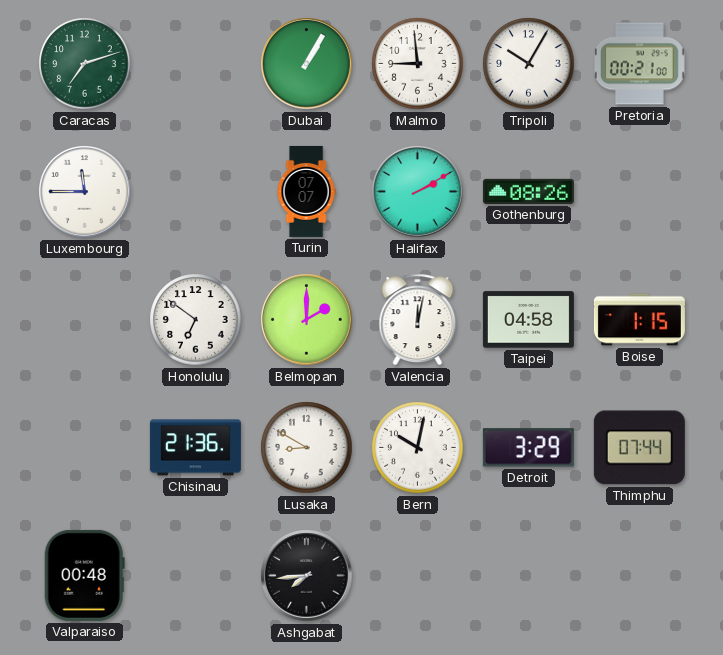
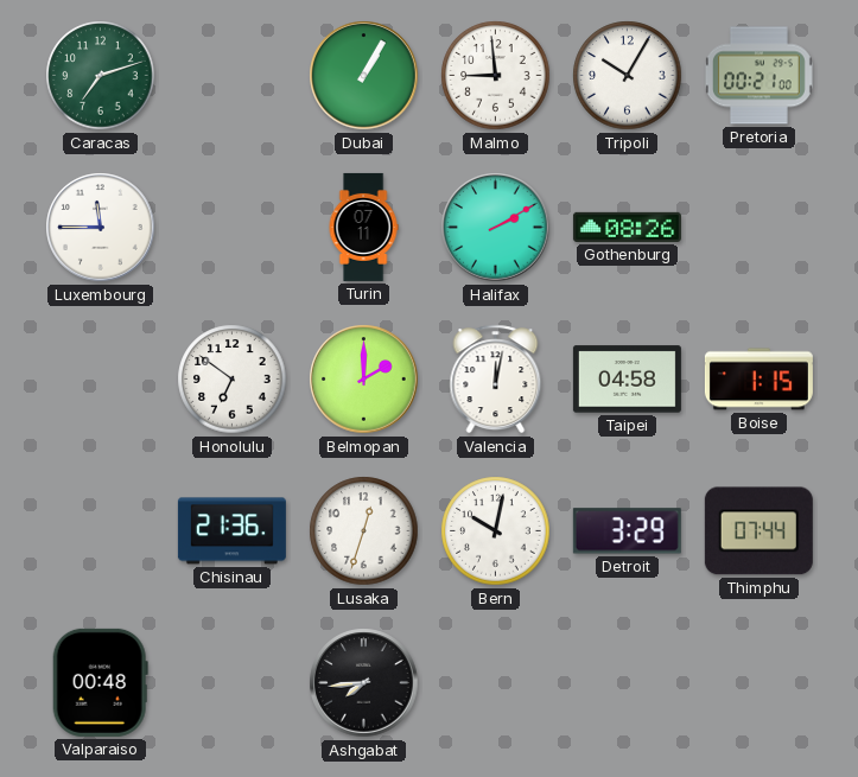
Turin: 07:07 -> 07:11 (363, 227)
Lusaka: 8:50 -> 12:33 (364, 531)
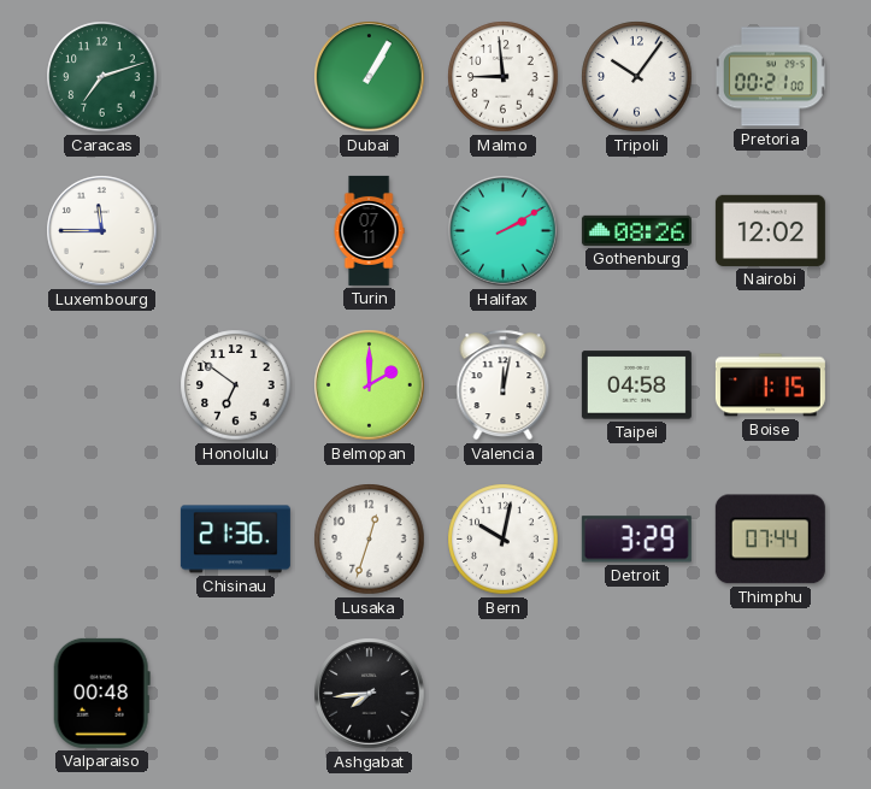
Tripoli: 10:05 -> 10:06 (637, 77)
Nairobi: none -> 12:02 (770, 230)
